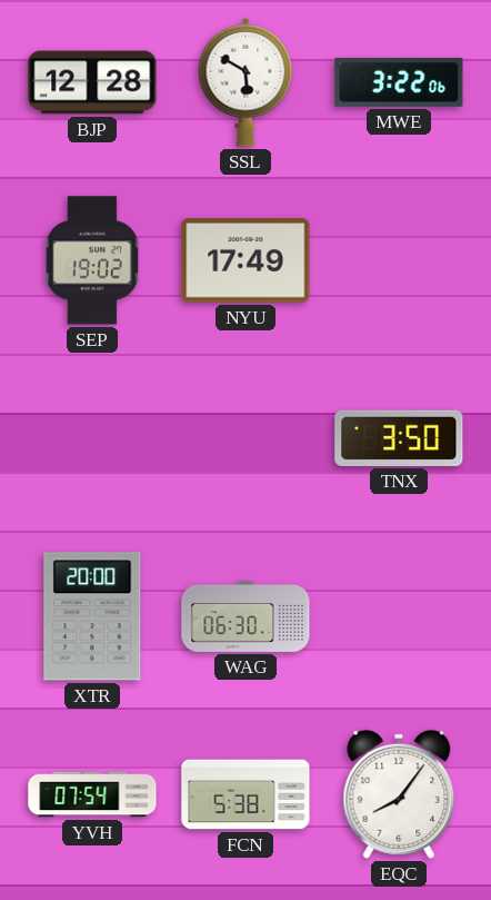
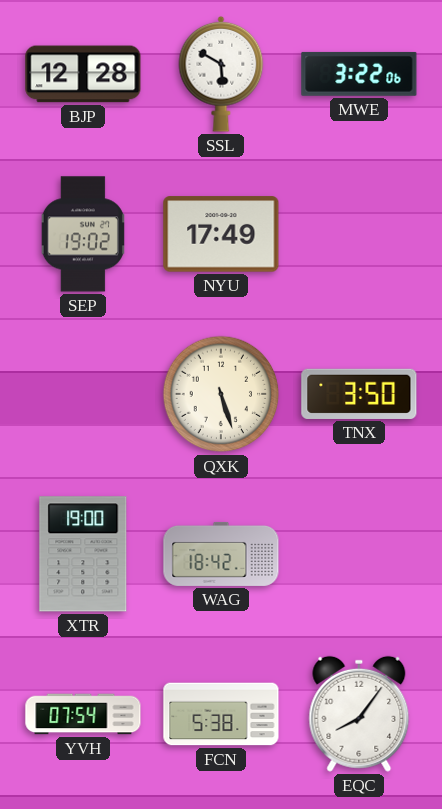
QXK: none -> 5:27 (221, 394)
XTR: 20:00 -> 19:00 (83, 554)
WAG: 06:30 -> 18:42 (221, 554)
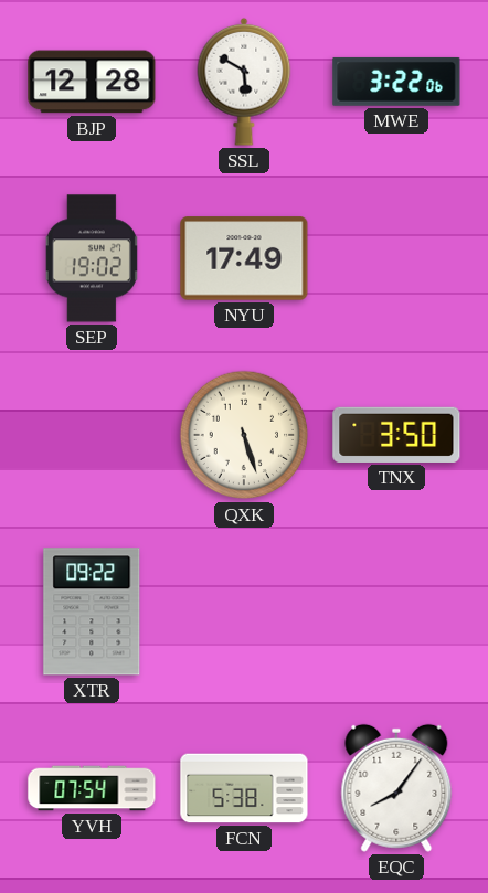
XTR: 19:00 -> 09:22 (92, 612)
WAG: 18:42 -> none (221, 554)
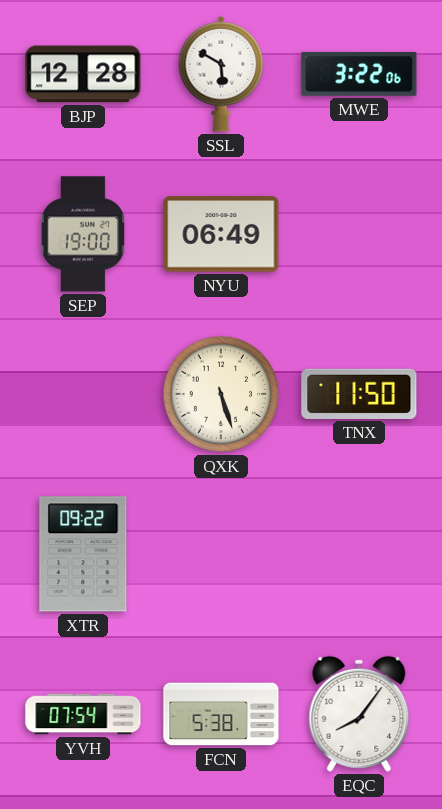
SEP: 19:02 -> 19:00 (83, 234)
NYU: 17:49 -> 06:49 (221, 234)
TNX: 3:50 -> 11:50 (359, 394)
